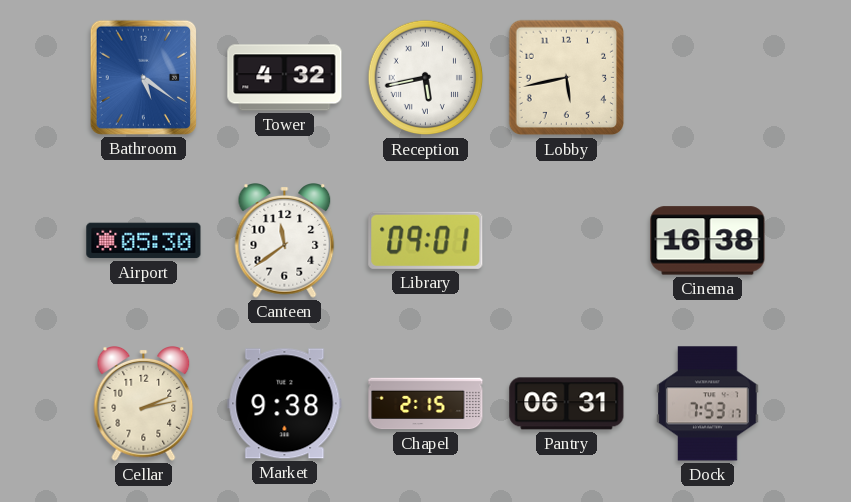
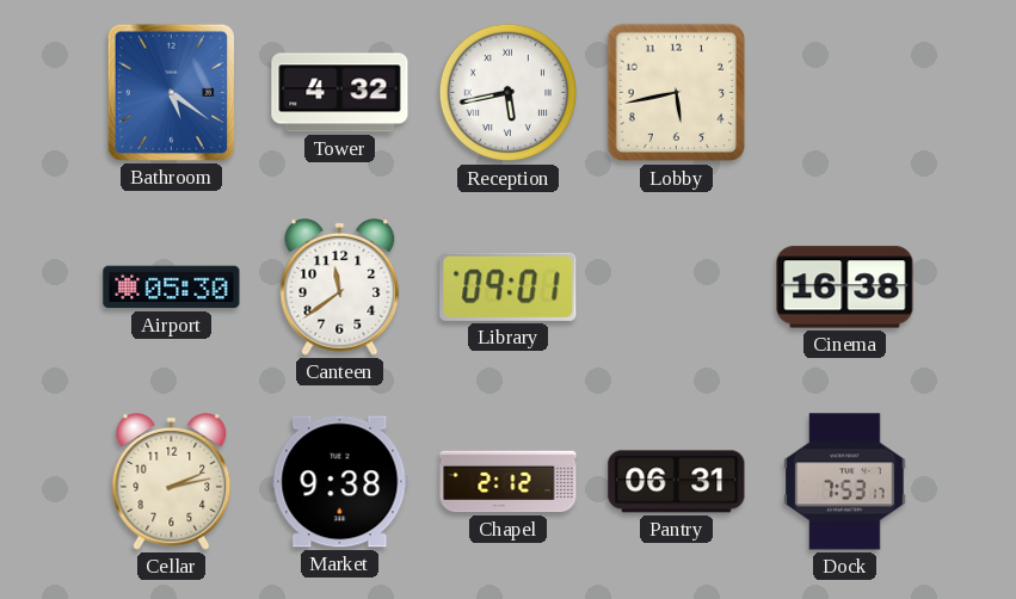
Chapel: 2:15 -> 2:12 (509, 482)
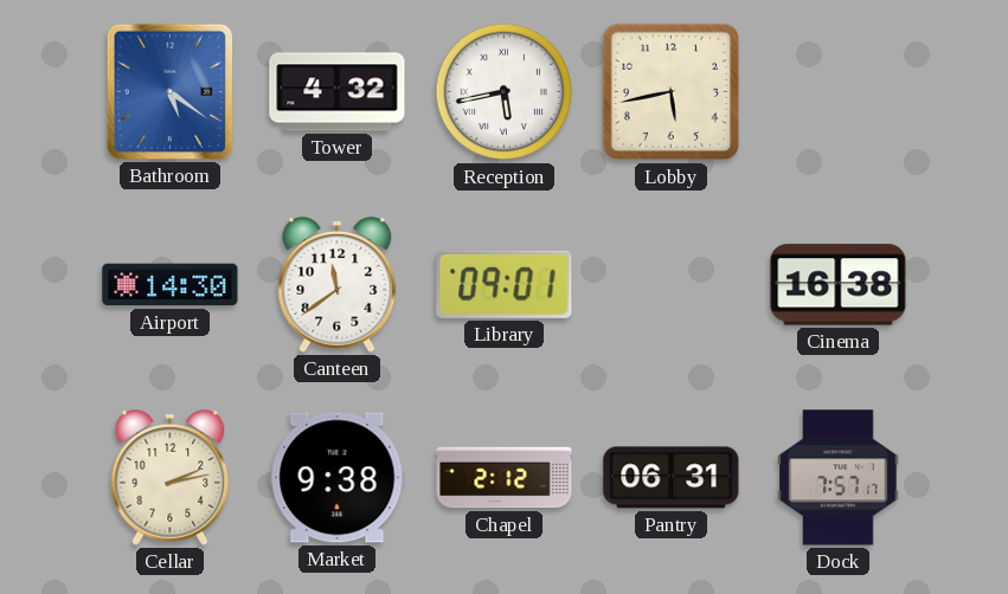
Airport: 05:30 -> 14:30 (171, 285)
Dock: 7:53 -> 7:57 (839, 478)
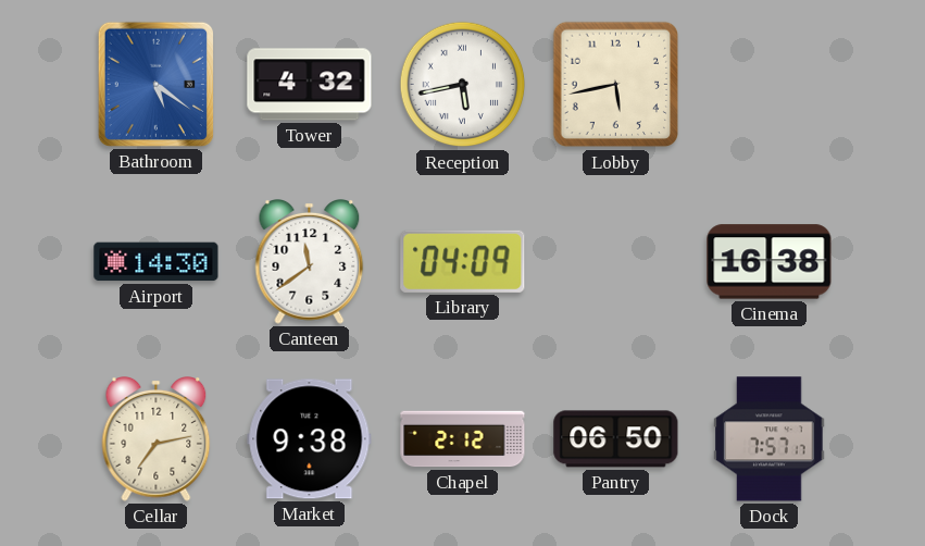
Library: 09:01 -> 04:09 (463, 261)
Cellar: 2:13 -> 7:13 (157, 439)
Pantry: 06:31 -> 06:50 (616, 439)
